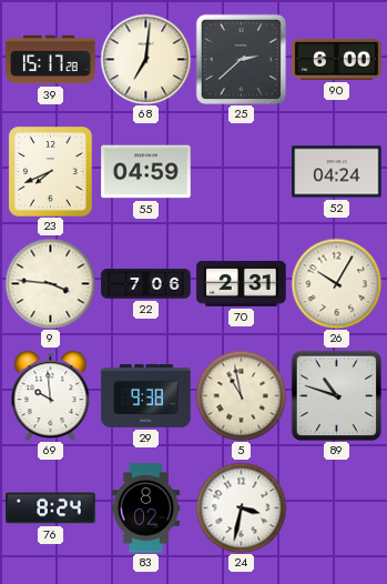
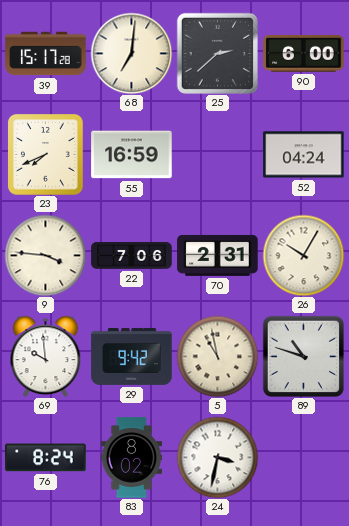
55: 04:59 -> 16:59 (132, 155)
29: 9:38 -> 9:42 (132, 356)
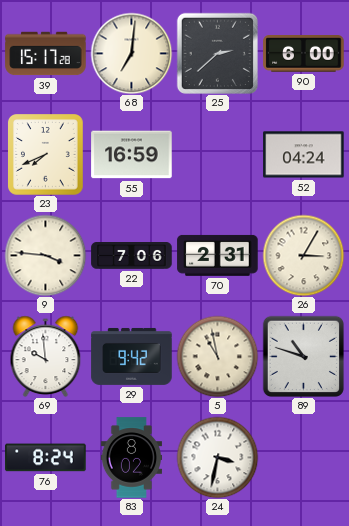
26: 10:05 -> 3:05 (303, 255)
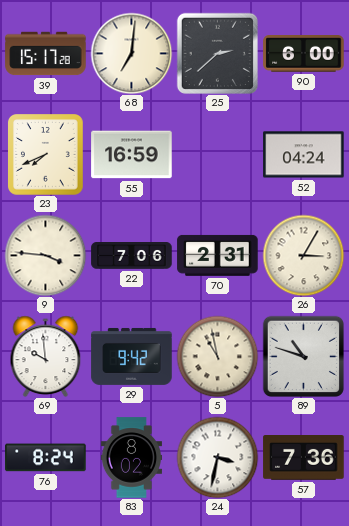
57: none -> 7:36 (304, 458)
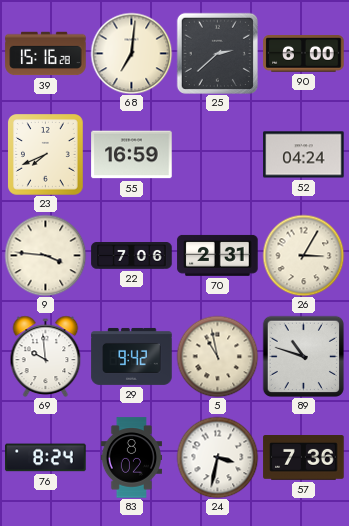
39: 15:17 -> 15:16 (46, 54)
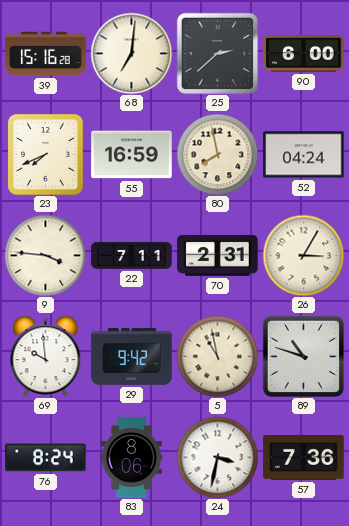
80: none -> 7:58 (217, 154)
22: 7:06 -> 7:11 (132, 256)
83: 8:02 -> 8:06 (131, 458)
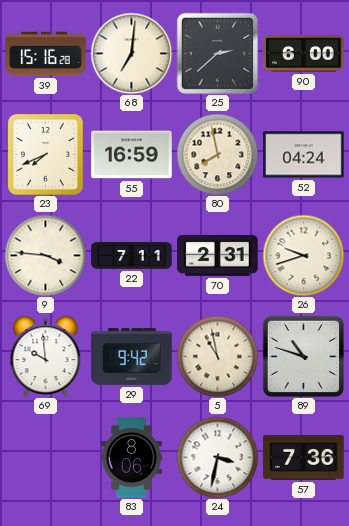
26: 3:05 -> 9:42 (303, 255)
76: 8:24 -> none (46, 458)
